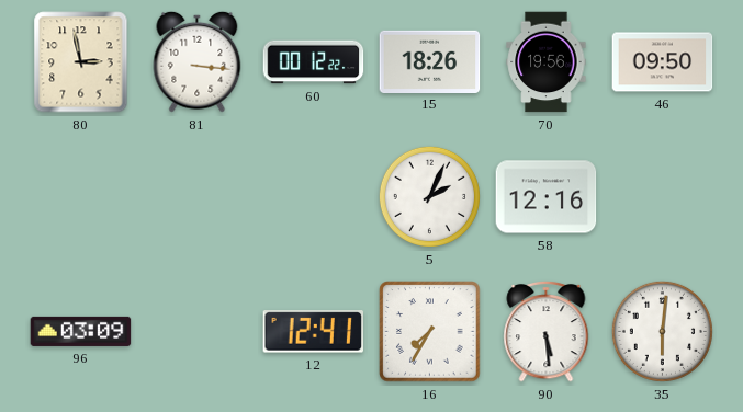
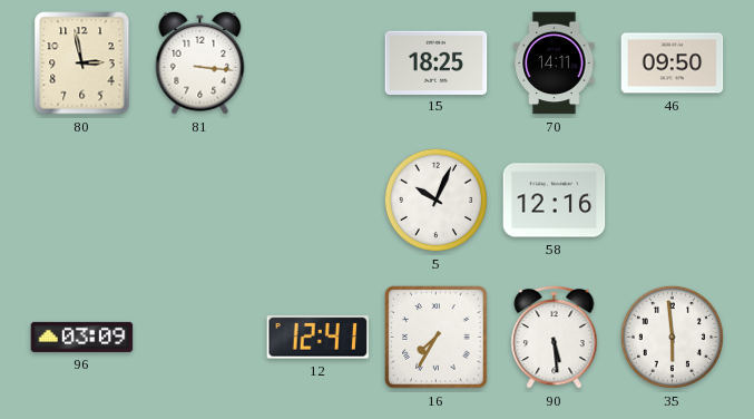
60: 00:12 -> none (314, 62)
15: 18:26 -> 18:25 (437, 62)
70: 19:56 -> 14:11 (555, 64)
5: 2:04 -> 10:04 (435, 199)
35: 6:01 -> 5:59 (672, 337)
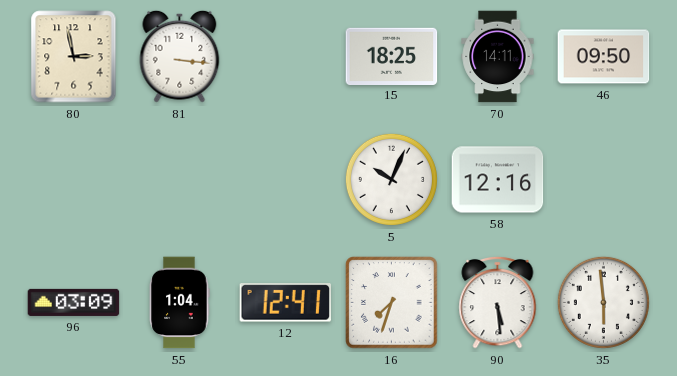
55: none -> 1:04 (179, 303)
16: 7:35 -> 7:33 (392, 303)
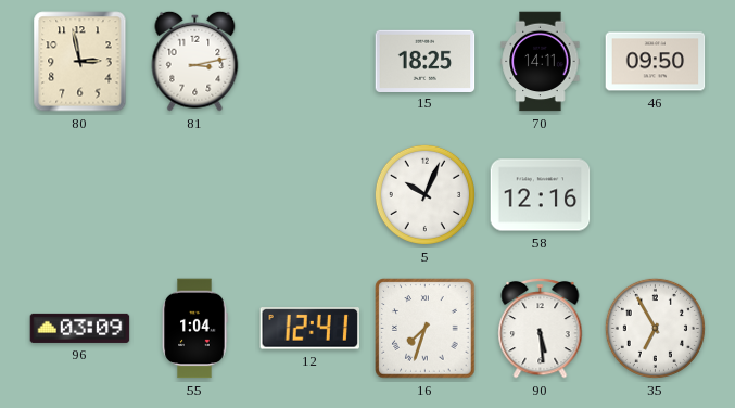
81: 3:16 -> 3:13 (195, 61)
35: 5:59 -> 6:55 (655, 328)
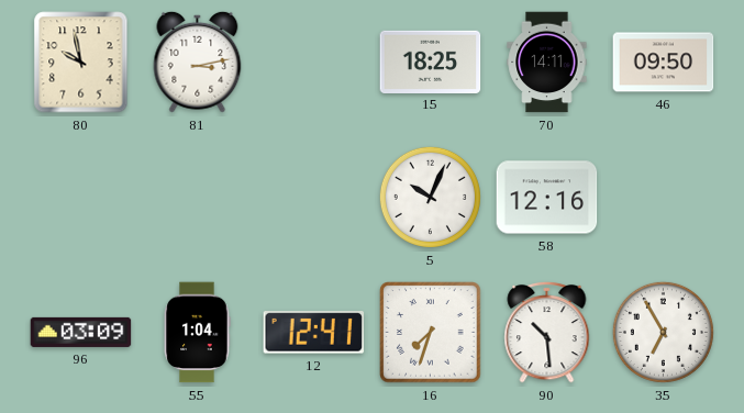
80: 2:58 -> 9:58 (81, 63)
90: 5:29 -> 10:29 (547, 332)
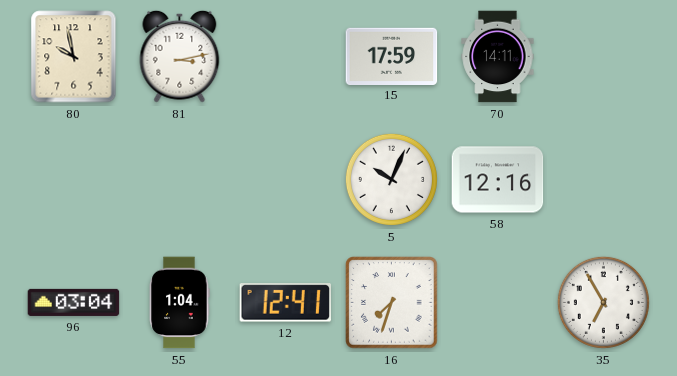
15: 18:25 -> 17:59 (392, 56)
46: 09:50 -> none (664, 63)
96: 03:09 -> 03:04 (74, 302)
90: 10:29 -> none (547, 332)
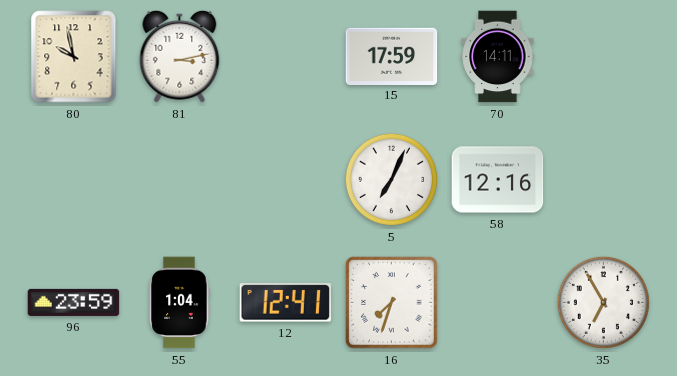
5: 10:04 -> 7:04 (391, 179)
96: 03:04 -> 23:59 (74, 302)
